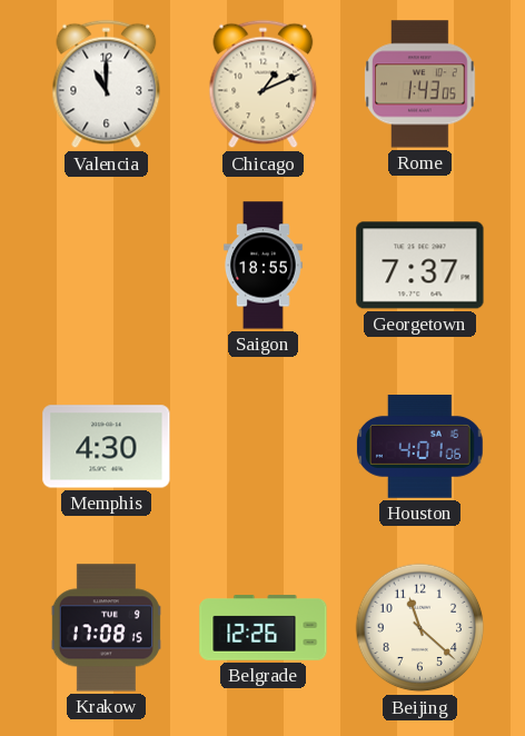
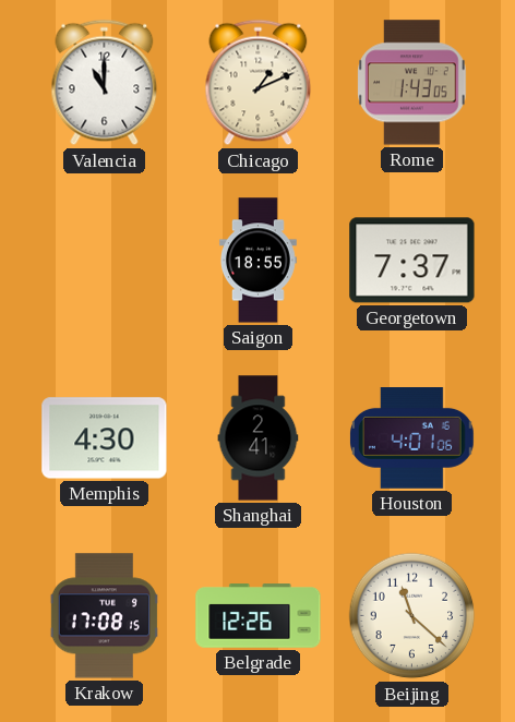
Shanghai: none -> 2:41 (259, 438)
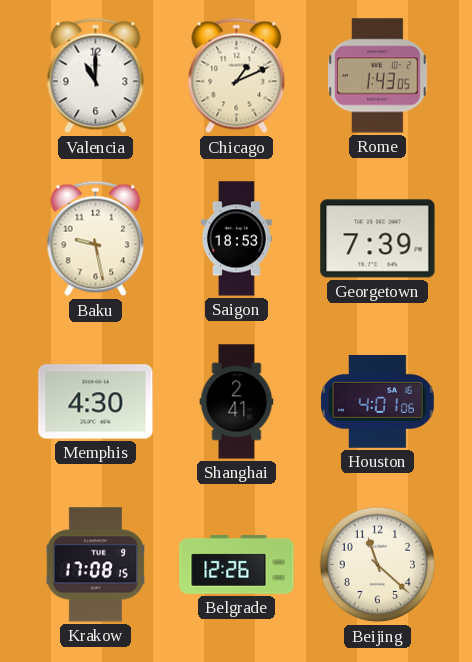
Baku: none -> 9:28 (96, 239)
Saigon: 18:55 -> 18:53 (236, 239)
Georgetown: 7:37 -> 7:39 (378, 239)
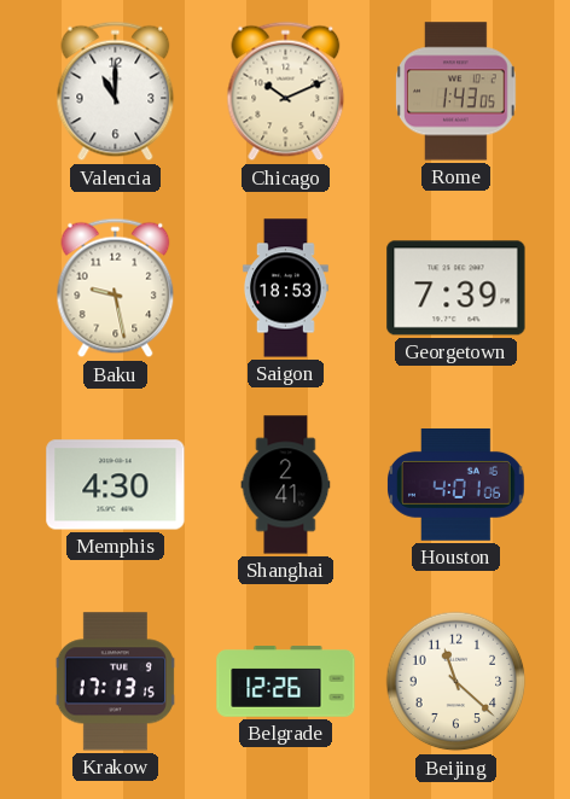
Chicago: 1:11 -> 10:11 (286, 92)
Krakow: 17:08 -> 17:13 (115, 682)
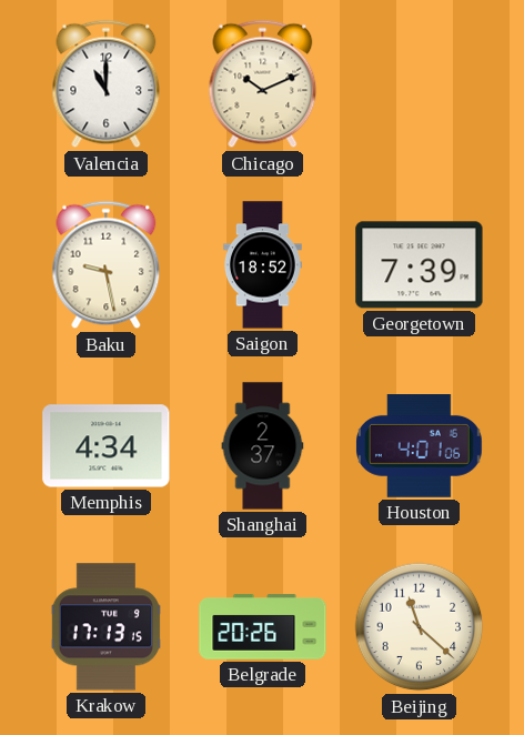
Rome: 1:43 -> none (456, 92)
Saigon: 18:53 -> 18:52 (262, 265)
Memphis: 4:30 -> 4:34 (107, 446)
Shanghai: 2:41 -> 2:37 (263, 446)
Belgrade: 12:26 -> 20:26 (263, 627)
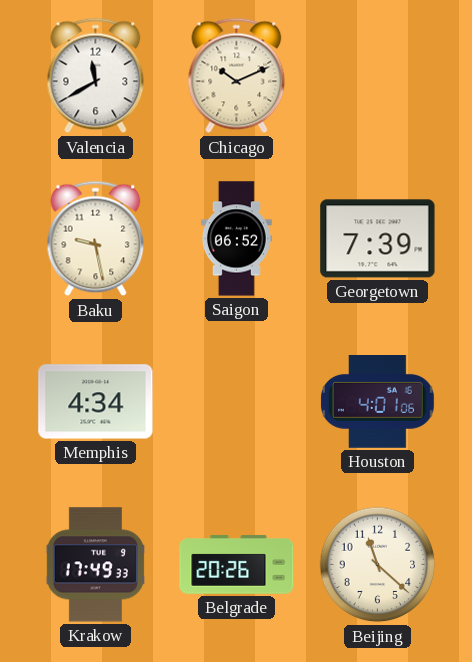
Valencia: 11:00 -> 11:40 (96, 76)
Saigon: 18:52 -> 06:52 (236, 239)
Shanghai: 2:37 -> none (263, 446)
Krakow: 17:13 -> 17:49 (95, 565)
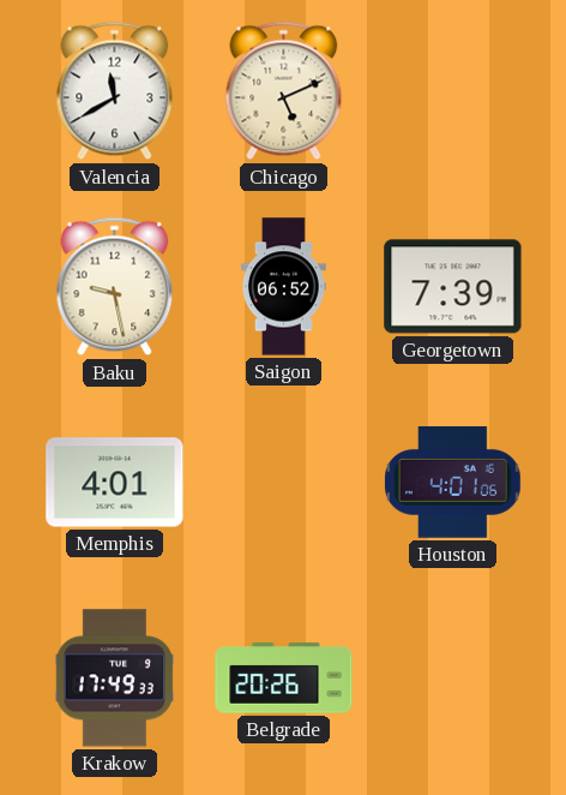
Chicago: 10:11 -> 5:11 (284, 91)
Memphis: 4:34 -> 4:01 (115, 483)
Beijing: 11:22 -> none (378, 565)
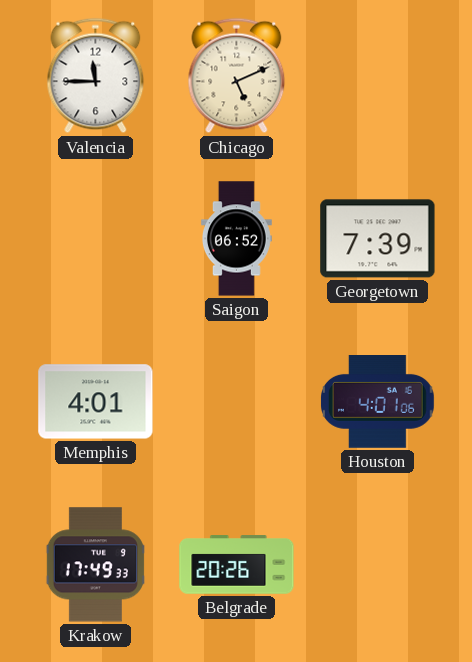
Valencia: 11:40 -> 11:45 (96, 76)
Baku: 9:28 -> none (115, 287)
